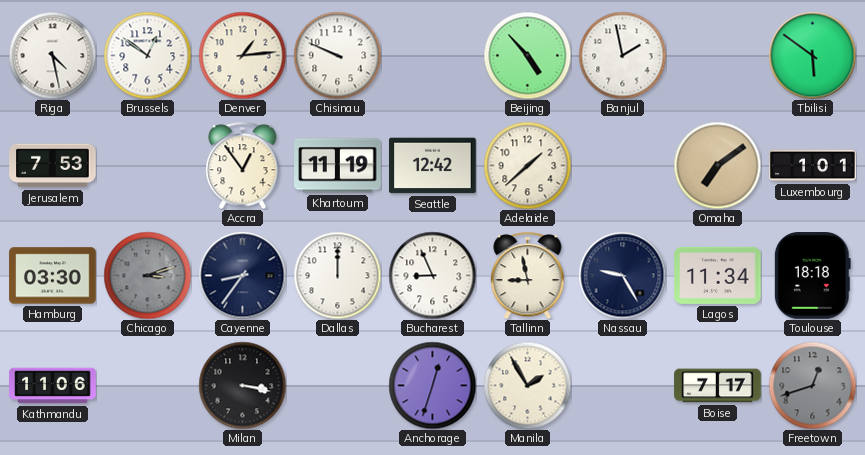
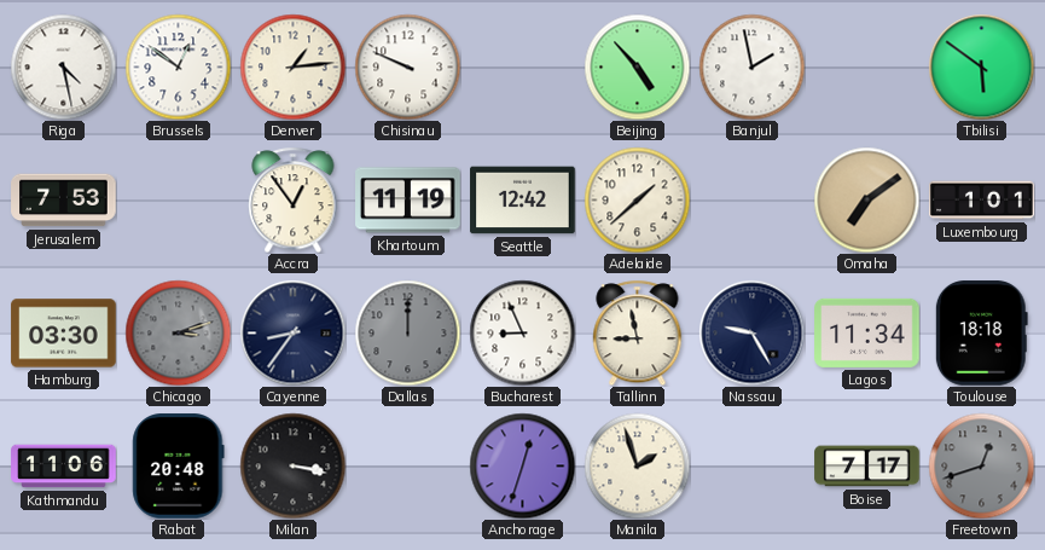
Dallas dial: white -> grey (407, 332)
Rabat: none -> 20:48 (179, 467)
Manila: 1:55 -> 1:57 (637, 465)
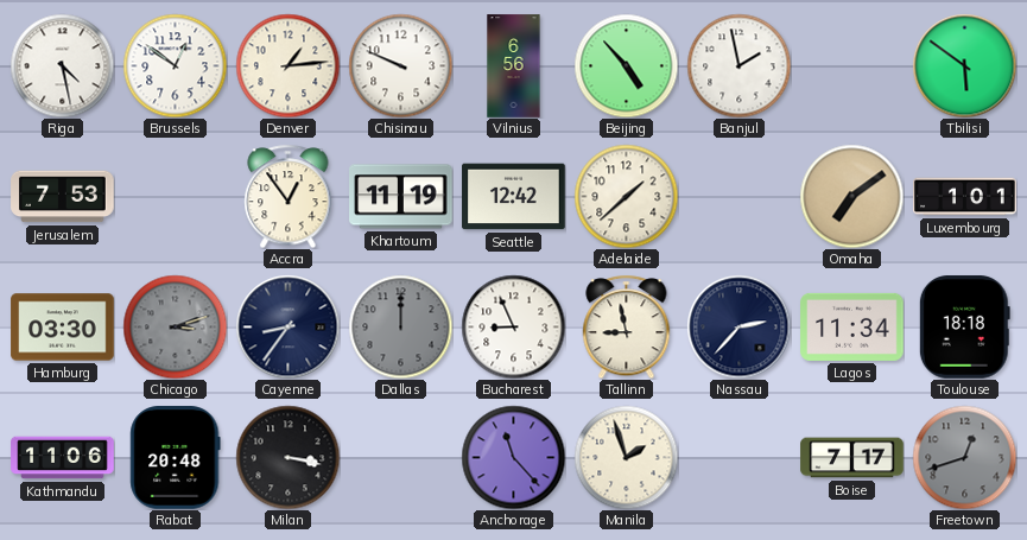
Vilnius: none -> 6:56 (514, 66)
Nassau: 9:25 -> 2:37 (738, 326)
Anchorage: 12:33 -> 11:23 (513, 457)
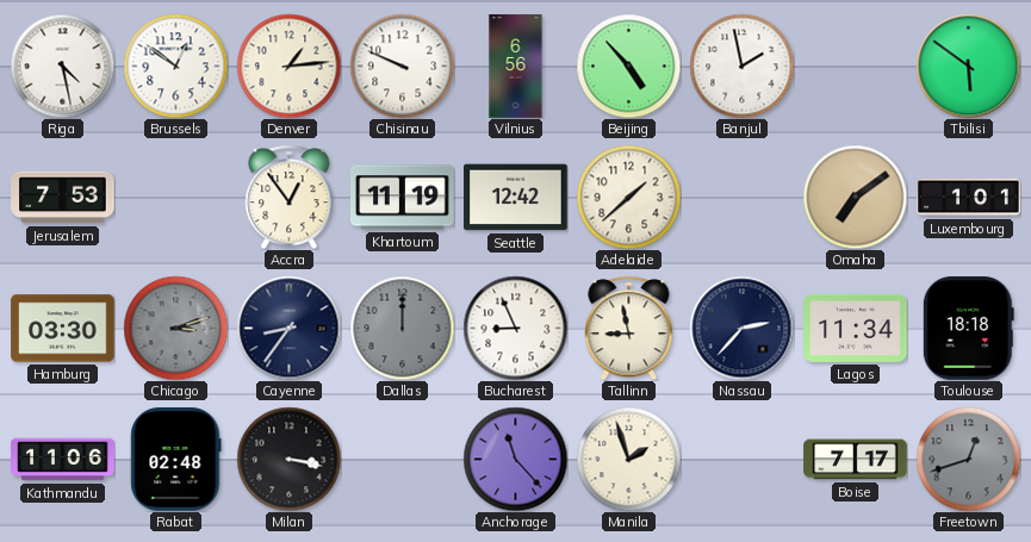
Rabat: 20:48 -> 02:48 (176, 460)
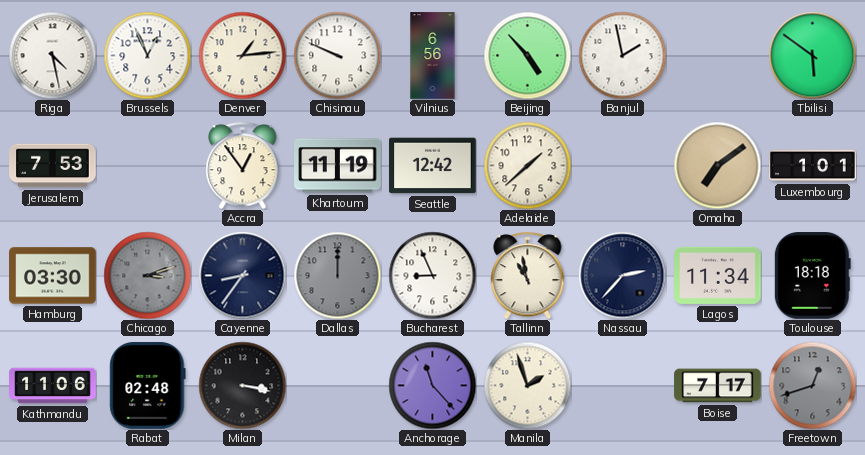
Brussels: 12:51 -> 12:56 (147, 55)
Tallinn: 8:58 -> 10:58 (528, 275)
